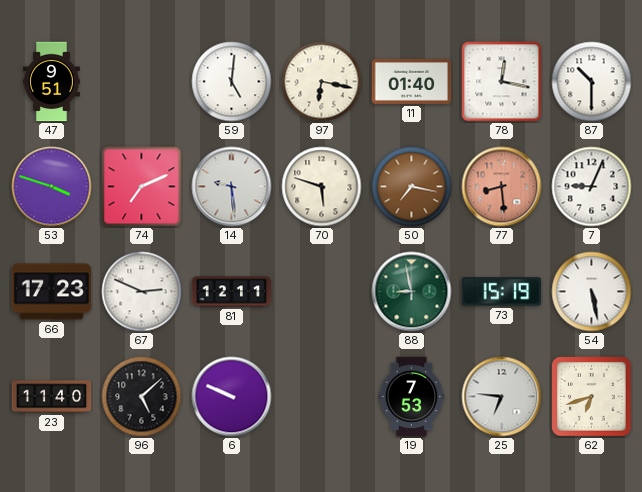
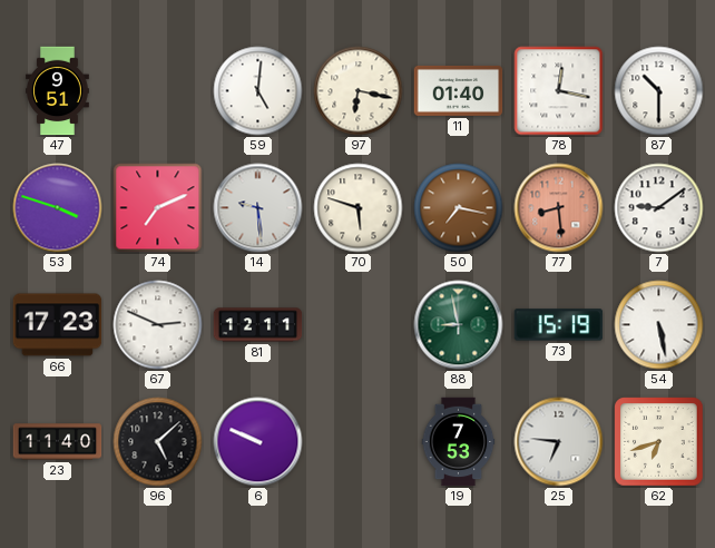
7: 9:04 -> 9:09 (659, 208)
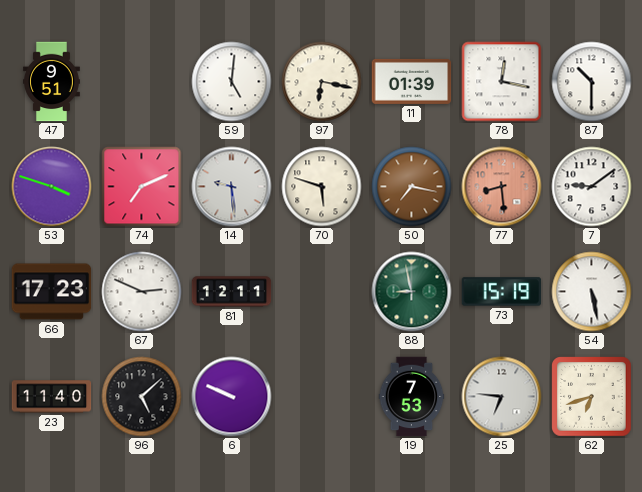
11: 01:40 -> 01:39 (412, 81)
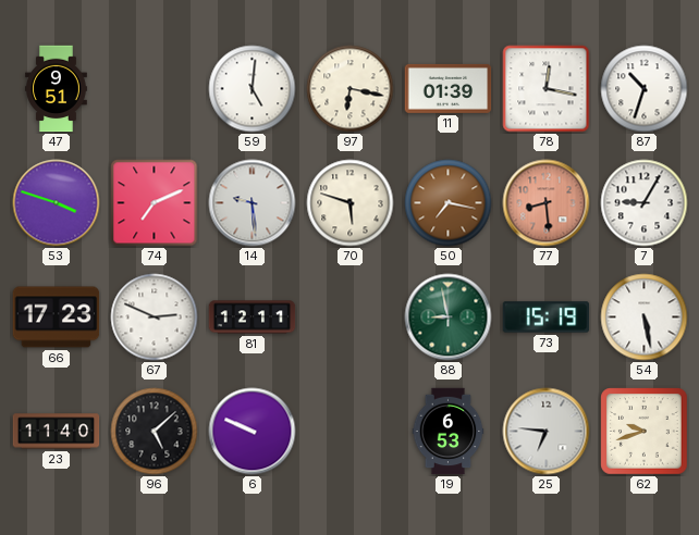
87: 10:30 -> 10:33 (645, 89)
7: 9:09 -> 9:05 (645, 203)
19: 7:53 -> 6:53 (449, 432)
62: 6:42 -> 9:42 (645, 432)
